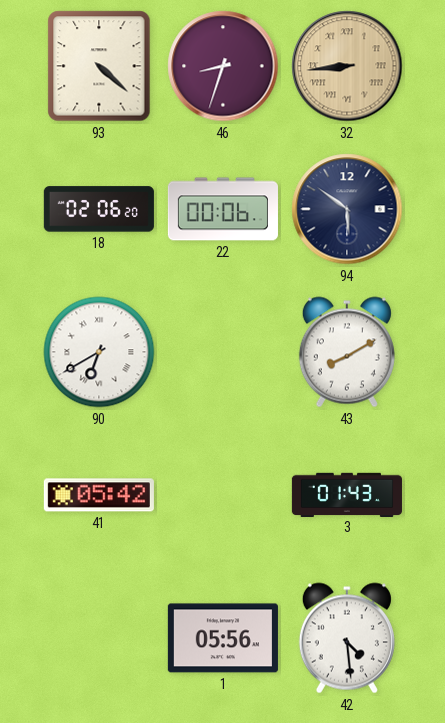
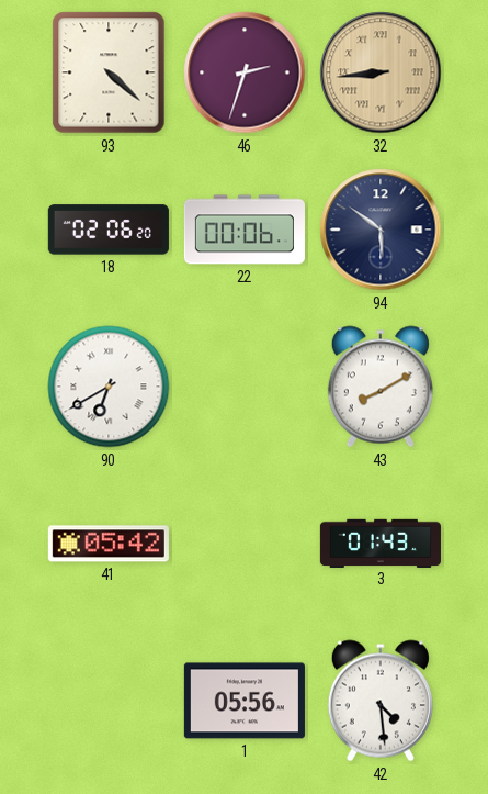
46: 8:33 -> 2:33 (245, 72)
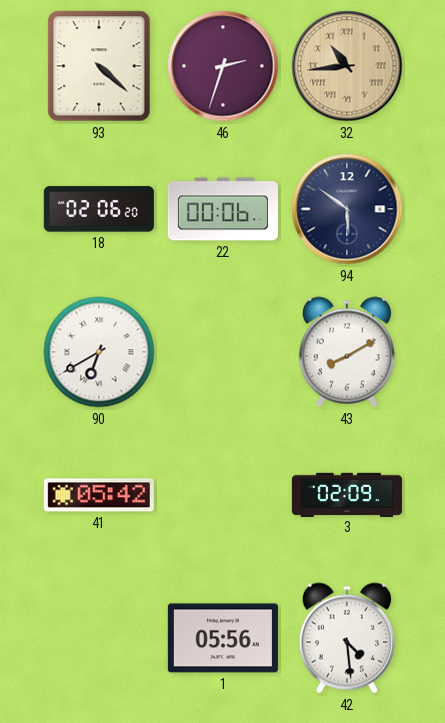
32: 8:44 -> 10:44 (347, 66)
3: 01:43 -> 02:09 (347, 494)
